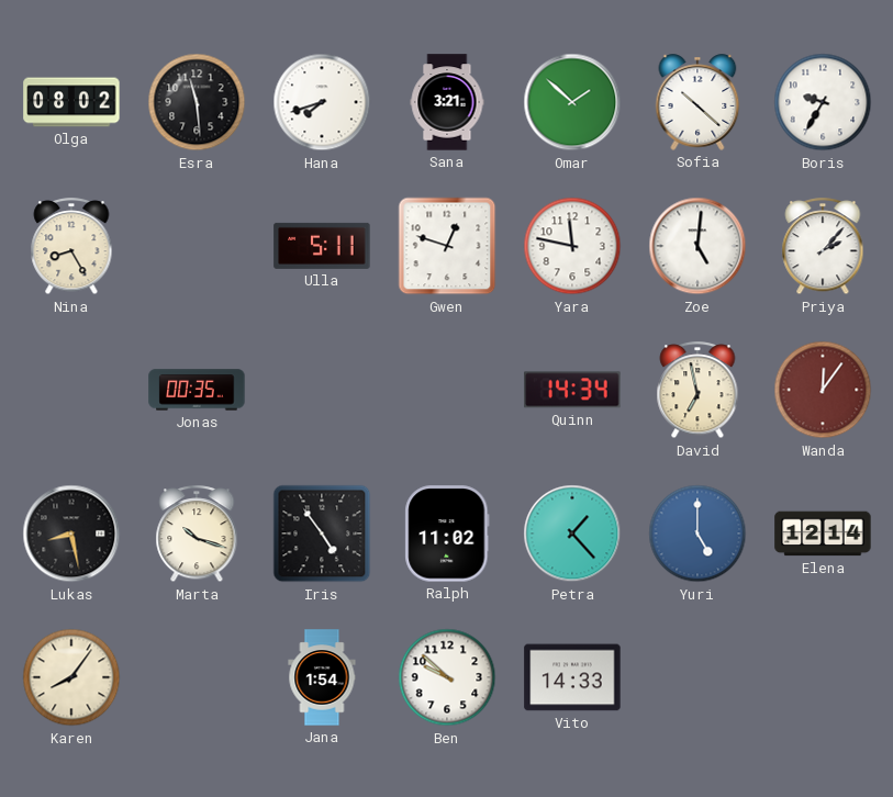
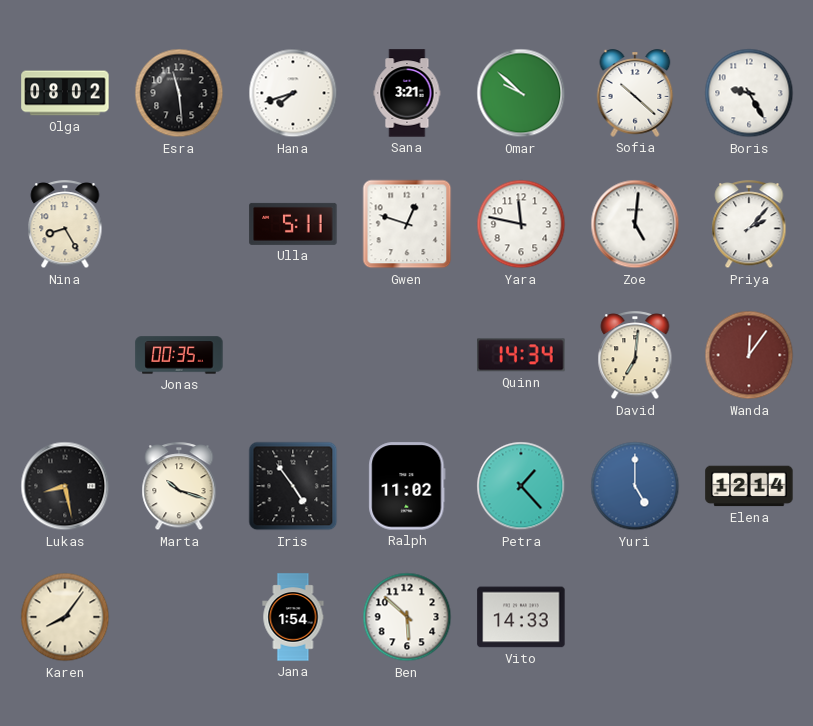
Omar: 1:52 -> 9:52 (521, 93)
Boris: 9:35 -> 9:25 (749, 93)
David: 6:58 -> 7:01 (635, 356)
Ben: 9:52 -> 5:52 (407, 617)
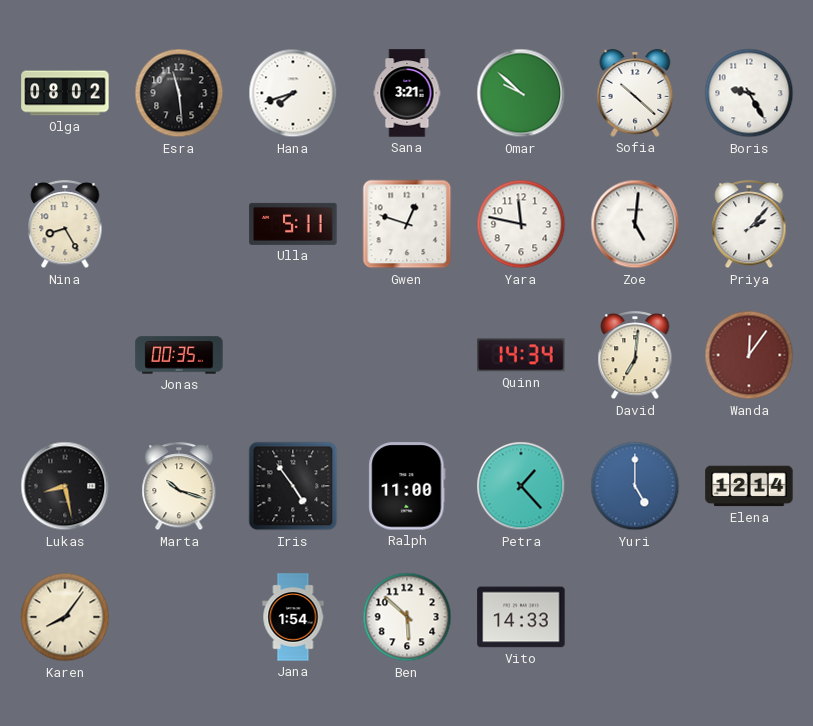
Ralph: 11:02 -> 11:00 (407, 486)
